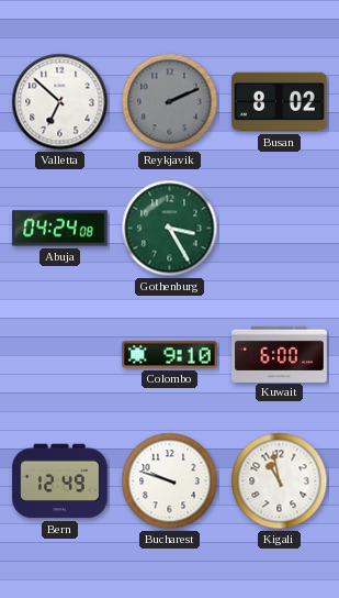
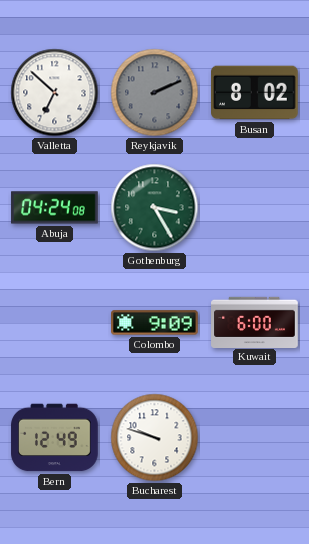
Colombo: 9:10 -> 9:09 (155, 323)
Kigali: 10:58 -> none (280, 481)
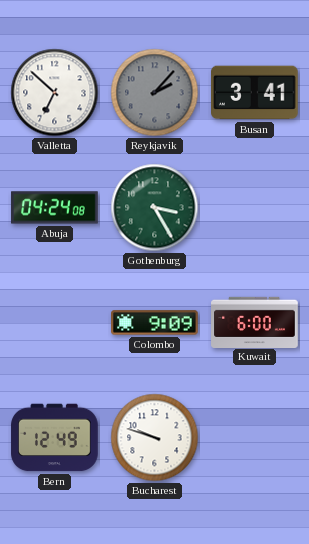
Reykjavik: 2:11 -> 2:07 (155, 93)
Busan: 8:02 -> 3:41 (255, 93)
